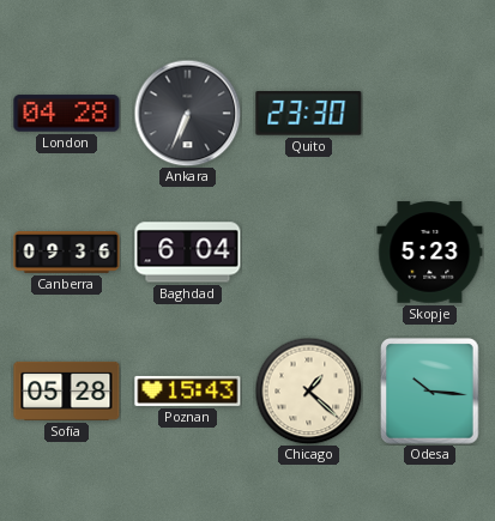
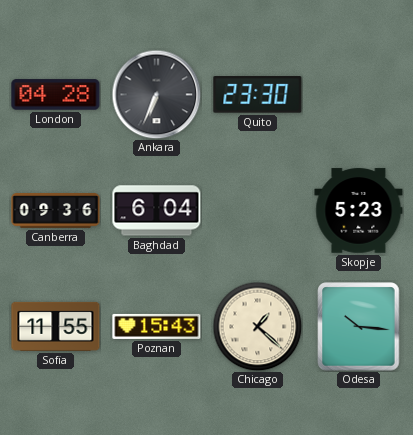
Sofia: 05:28 -> 11:55 (56, 326)
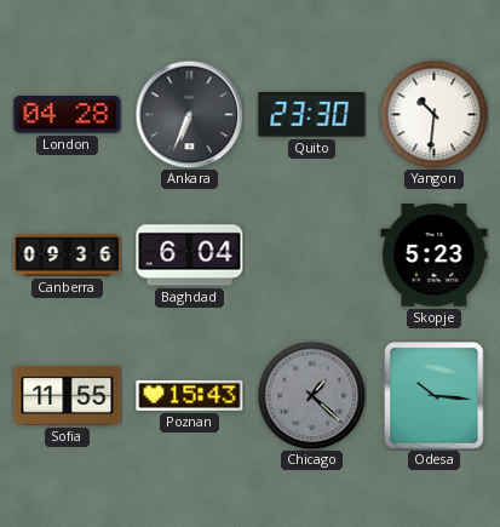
Yangon: none -> 10:31 (433, 114)
Chicago dial: cream -> grey (311, 395)
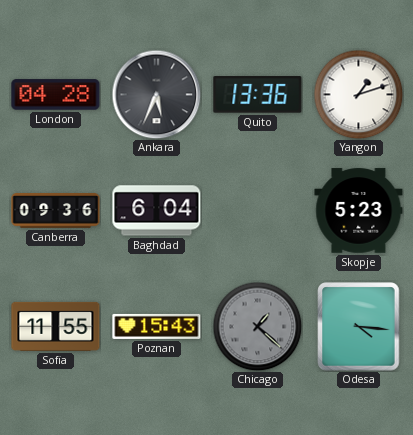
Ankara: 6:34 -> 5:34 (156, 94)
Quito: 23:30 -> 13:36 (258, 95)
Yangon: 10:31 -> 1:12 (358, 94)
Odesa: 10:16 -> 4:16 (359, 327)
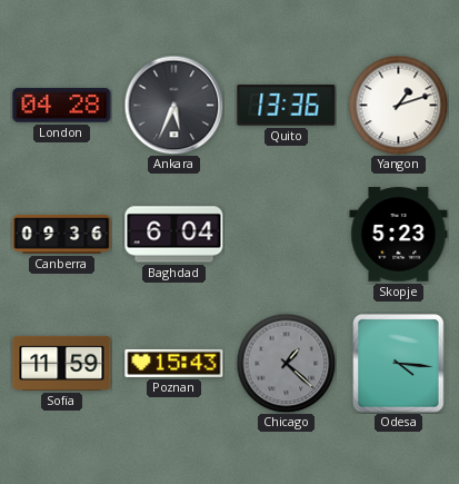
Sofia: 11:55 -> 11:59 (62, 363)
